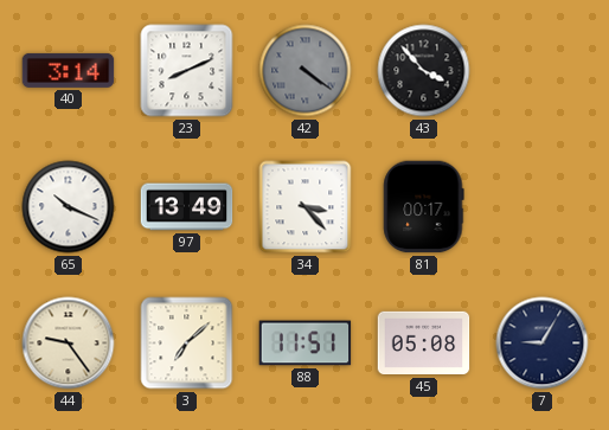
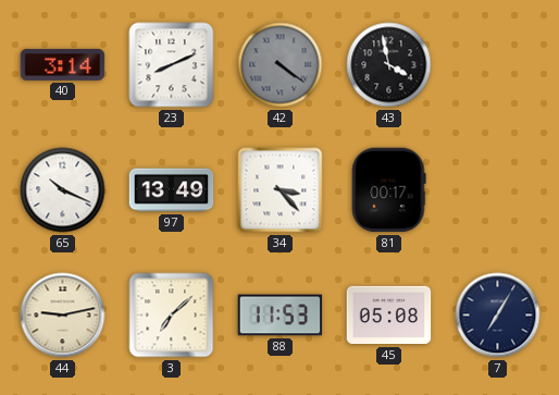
43: 3:53 -> 3:58 (389, 65)
44: 9:24 -> 9:13 (63, 316)
88: 11:51 -> 11:53 (281, 316)
7: 9:05 -> 7:05 (498, 316)
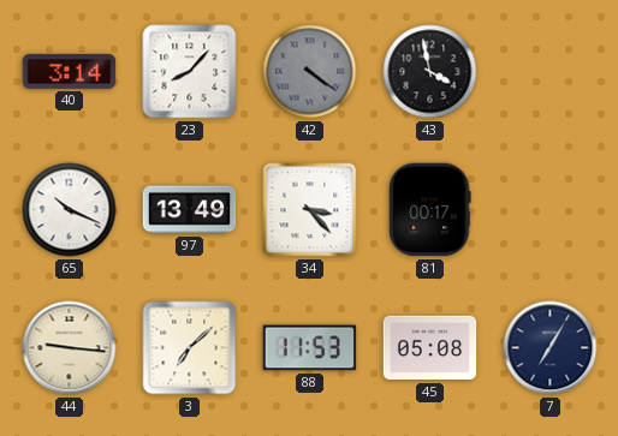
23: 8:11 -> 8:07 (190, 72)
44: 9:13 -> 9:16 (70, 348)
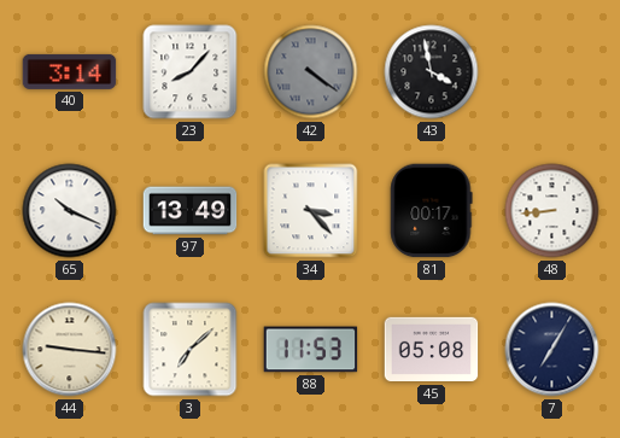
48: none -> 8:44 (552, 211)
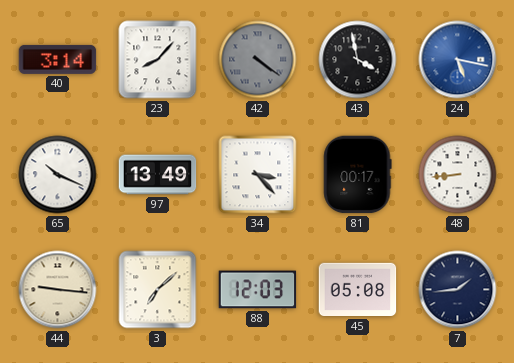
24: none -> 5:17 (458, 60)
88: 11:53 -> 12:03 (258, 290)
7: 7:05 -> 1:44 (458, 290)
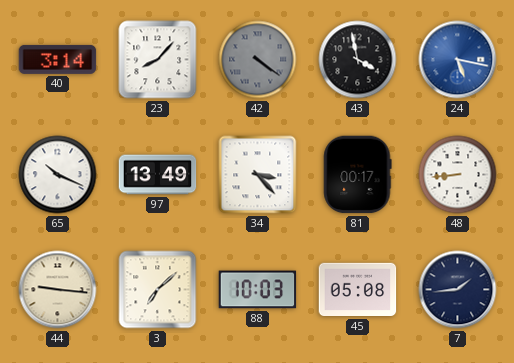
88: 12:03 -> 10:03 (258, 290)
